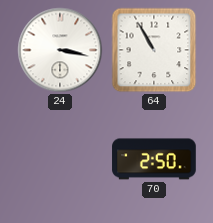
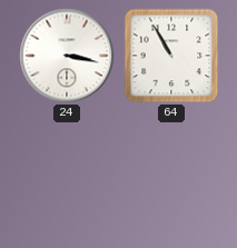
70: 2:50 -> none (154, 159)
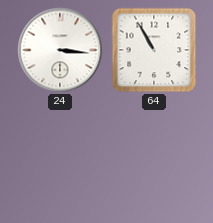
24: 3:17 -> 3:16 (60, 50)
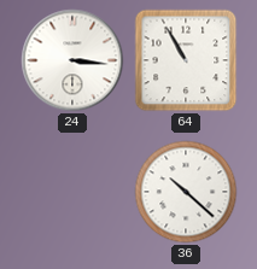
36: none -> 10:22 (186, 192)
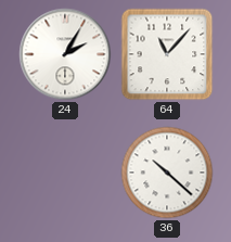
24: 3:16 -> 2:05 (65, 54)
64: 10:55 -> 11:07 (167, 54)
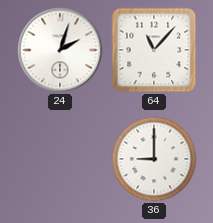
24: 2:05 -> 2:03 (60, 50)
36: 10:22 -> 9:00 (154, 159)
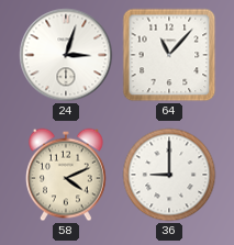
24: 2:03 -> 3:03 (66, 55)
58: none -> 4:11 (67, 175)
